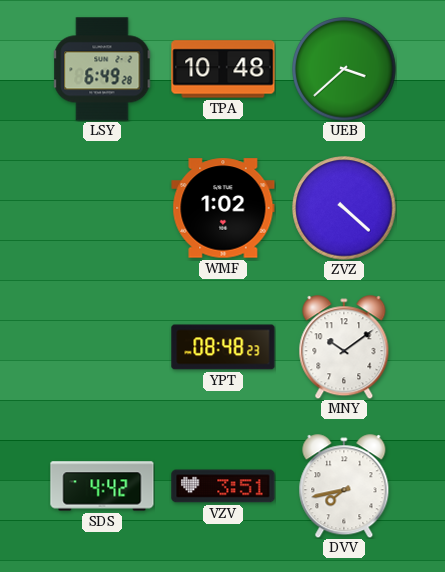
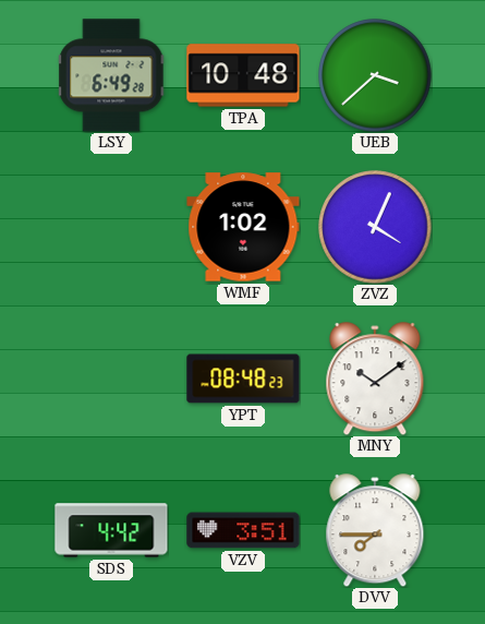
ZVZ: 4:22 -> 4:04 (375, 227)
DVV: 7:43 -> 7:45 (375, 530)
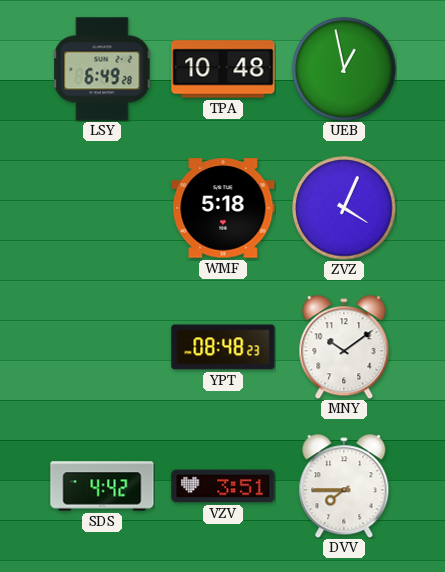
UEB: 3:38 -> 12:58 (344, 69)
WMF: 1:02 -> 5:18 (223, 208)
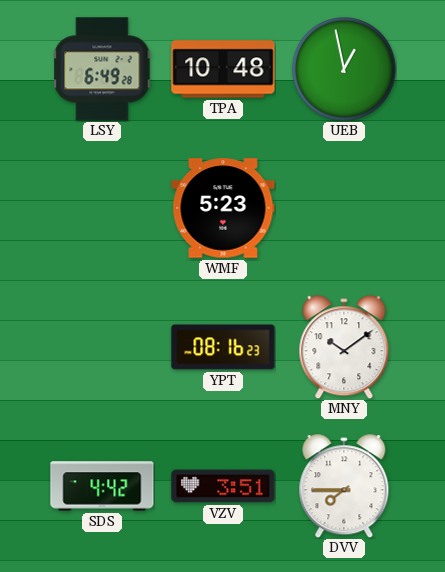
WMF: 5:18 -> 5:23 (223, 208)
ZVZ: 4:04 -> none (344, 208)
YPT: 08:48 -> 08:16 (223, 347)
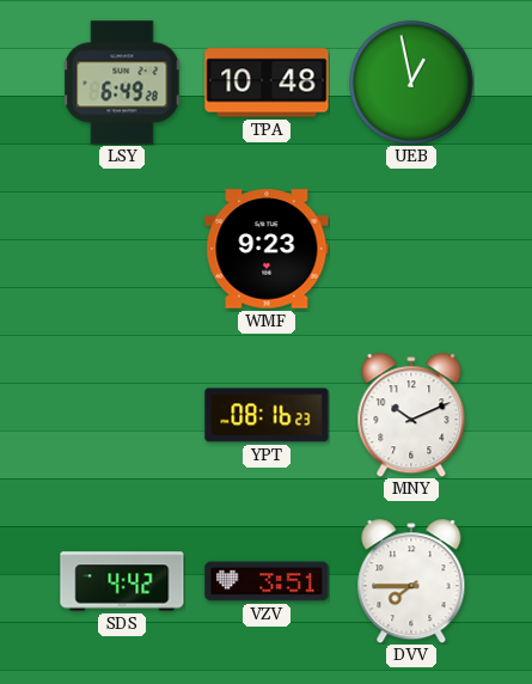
WMF: 5:23 -> 9:23 (267, 249)
MNY: 10:09 -> 10:11 (411, 415)
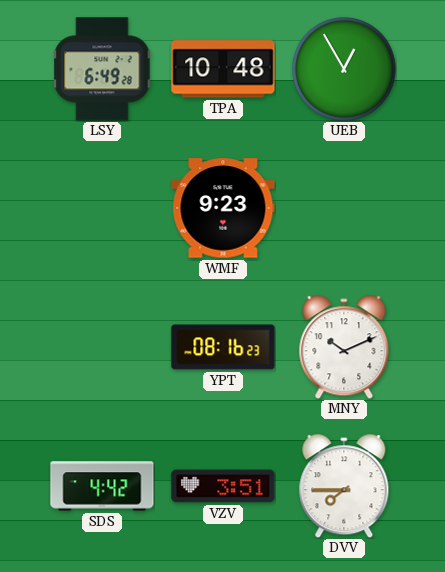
UEB: 12:58 -> 12:55 (344, 69)
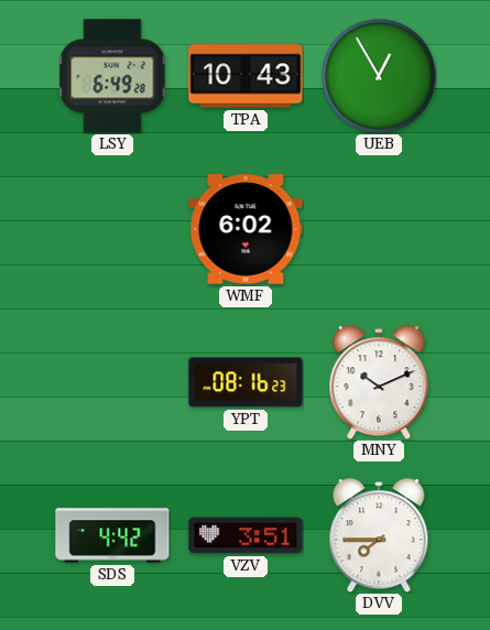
TPA: 10:48 -> 10:43 (246, 76)
WMF: 9:23 -> 6:02 (246, 229)
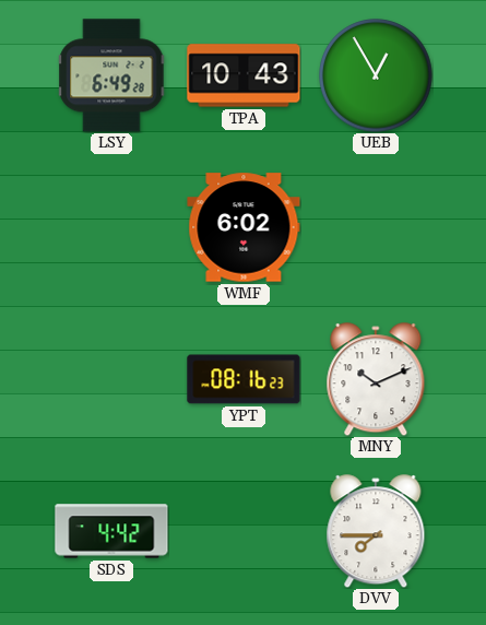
VZV: 3:51 -> none (246, 535)
